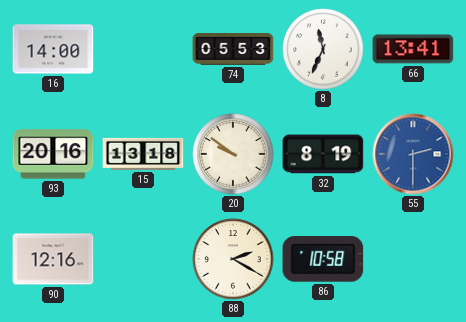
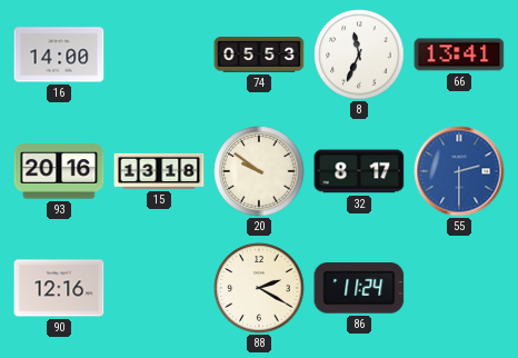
32: 8:19 -> 8:17 (359, 171)
86: 10:58 -> 11:24 (359, 288)
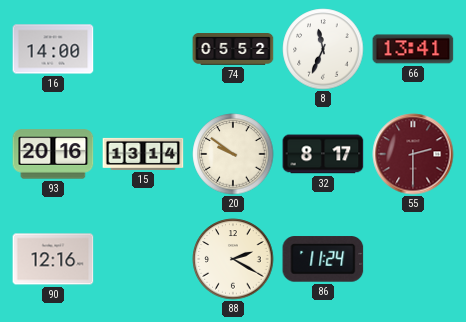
74: 05:53 -> 05:52 (233, 50)
15: 13:18 -> 13:14 (143, 154)
55 dial: blue -> burgundy (413, 154)
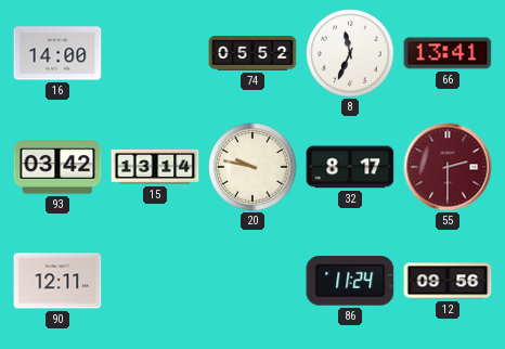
93: 20:16 -> 03:42 (57, 167)
20: 9:51 -> 9:47 (252, 167)
90: 12:16 -> 12:11 (57, 281)
88: 2:20 -> none (233, 259)
12: none -> 09:56 (448, 281)
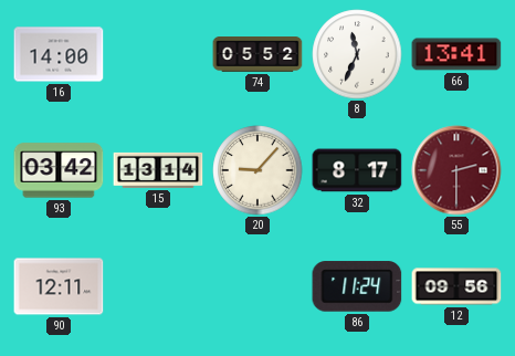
20: 9:47 -> 9:07 (257, 170)
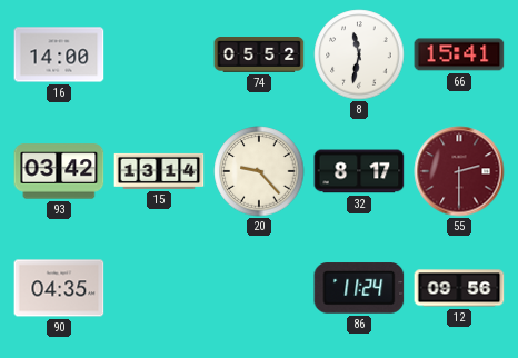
8: 11:34 -> 11:32 (359, 54)
66: 13:41 -> 15:41 (459, 54)
20: 9:07 -> 9:23 (259, 171)
90: 12:11 -> 04:35 (59, 288)
